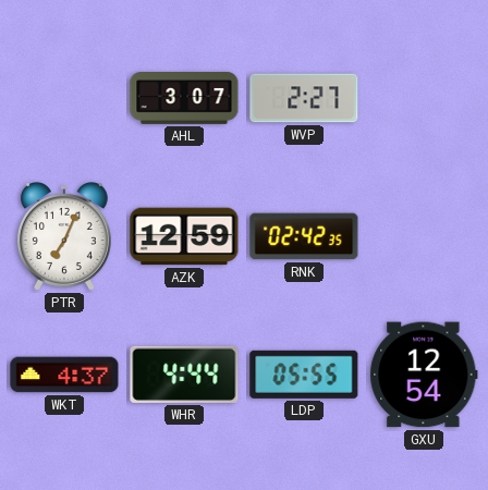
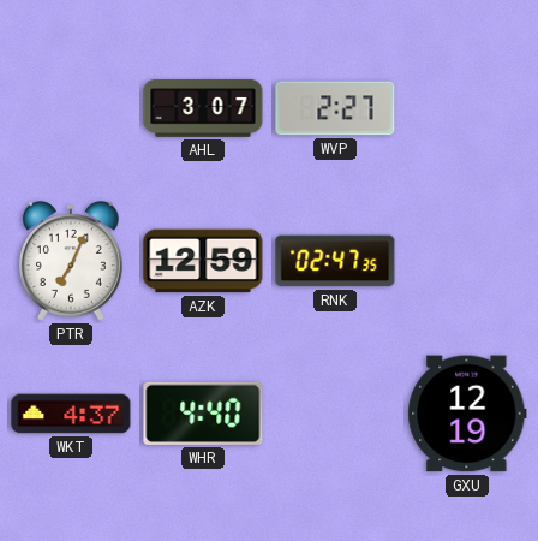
RNK: 02:42 -> 02:47 (335, 261)
WHR: 4:44 -> 4:40 (203, 414)
LDP: 05:55 -> none (304, 375)
GXU: 12:54 -> 12:19 (467, 414)
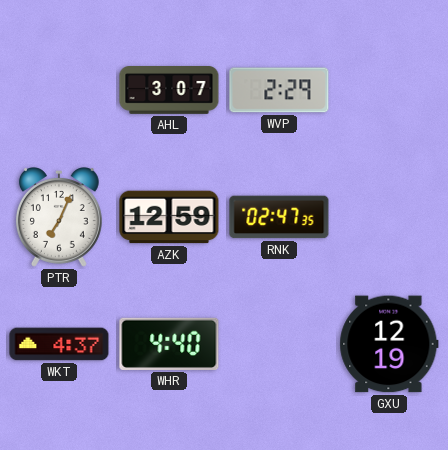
WVP: 2:27 -> 2:29 (279, 90)
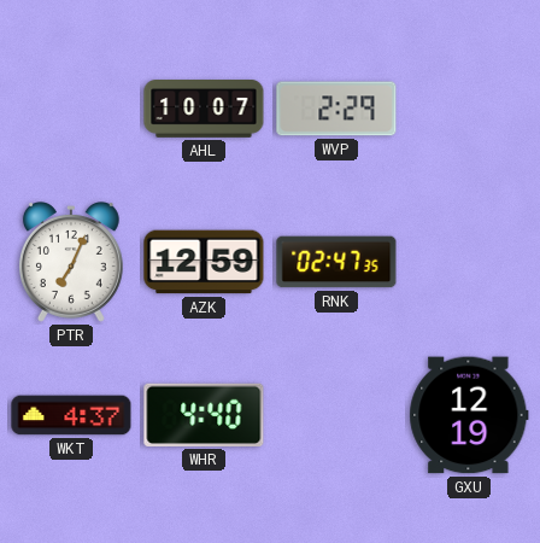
AHL: 3:07 -> 10:07 (204, 110)
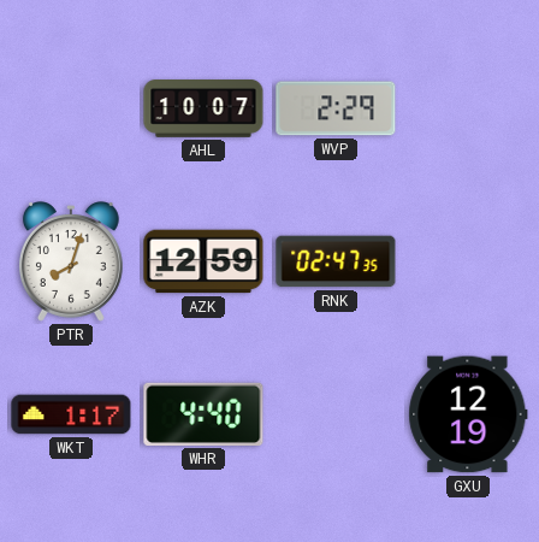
PTR: 7:04 -> 8:03 (71, 261)
WKT: 4:37 -> 1:17 (71, 414)
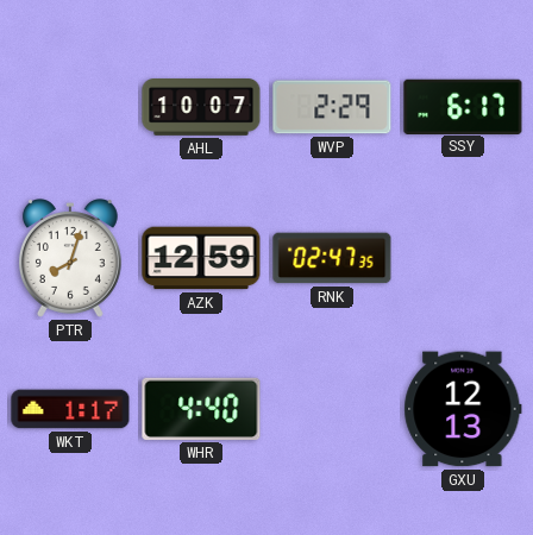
SSY: none -> 6:17 (463, 106)
GXU: 12:19 -> 12:13 (463, 409)
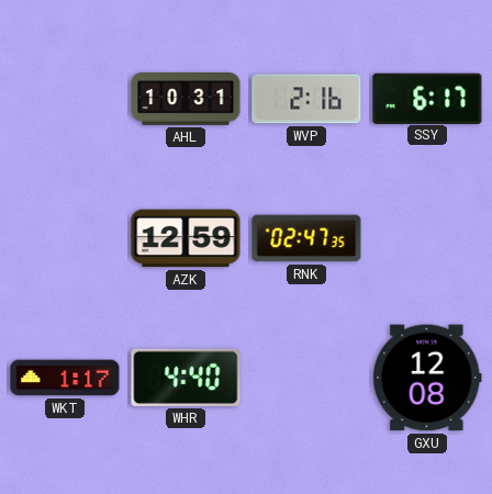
AHL: 10:07 -> 10:31 (186, 100)
WVP: 2:29 -> 2:16 (306, 99)
PTR: 8:03 -> none (70, 258)
GXU: 12:13 -> 12:08 (427, 378)
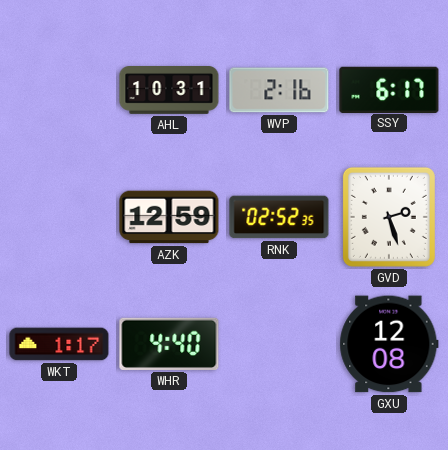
RNK: 02:47 -> 02:52 (279, 217)
GVD: none -> 2:27 (389, 217)
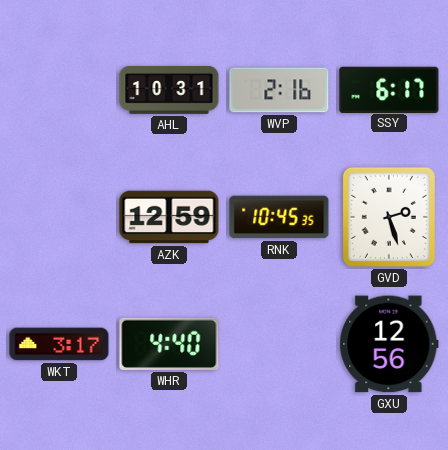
RNK: 02:52 -> 10:45 (279, 217)
WKT: 1:17 -> 3:17 (59, 344)
GXU: 12:08 -> 12:56 (389, 344)
